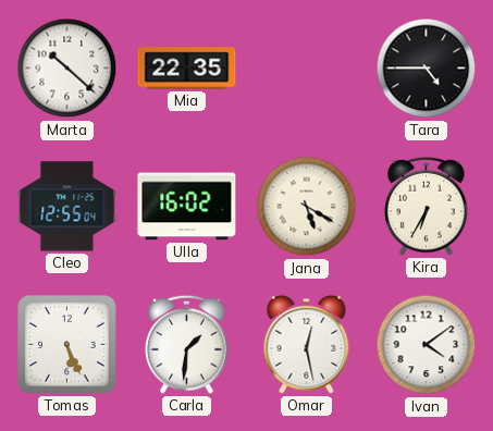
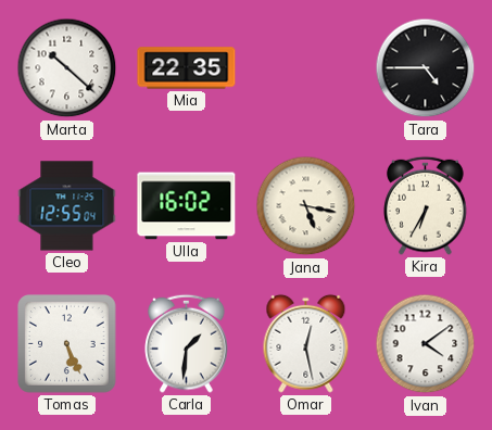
Jana: 5:20 -> 5:17 (306, 206)
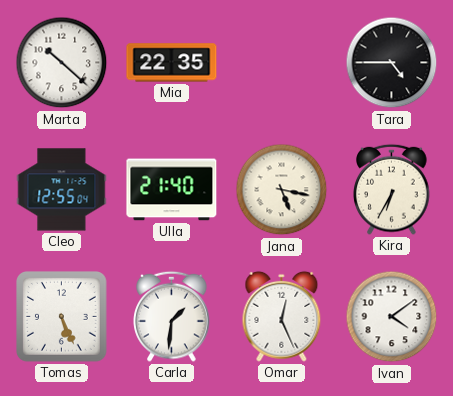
Ulla: 16:02 -> 21:40 (172, 190)
Omar: 12:28 -> 12:26 (282, 316)
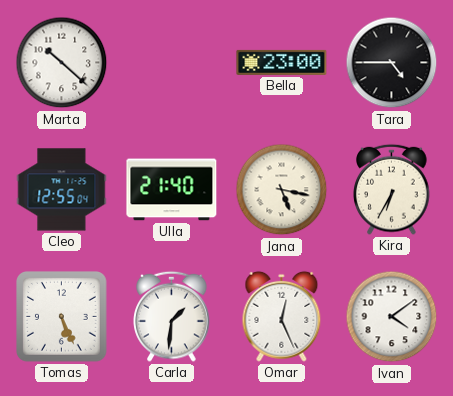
Mia: 22:35 -> none (172, 63)
Bella: none -> 23:00 (282, 62)
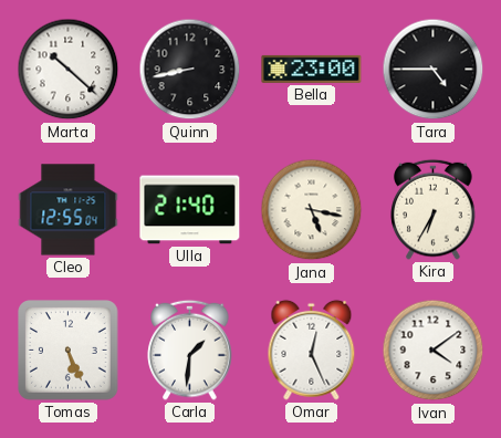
Quinn: none -> 8:43 (190, 70)
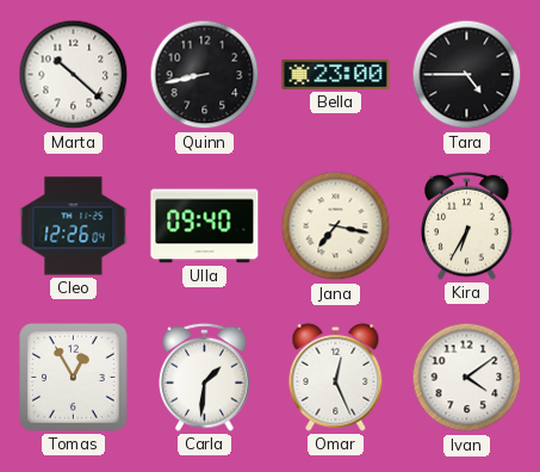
Cleo: 12:55 -> 12:26 (74, 226)
Ulla: 21:40 -> 09:40 (205, 226)
Jana: 5:17 -> 7:17 (336, 226)
Tomas: 5:26 -> 12:55 (74, 378)
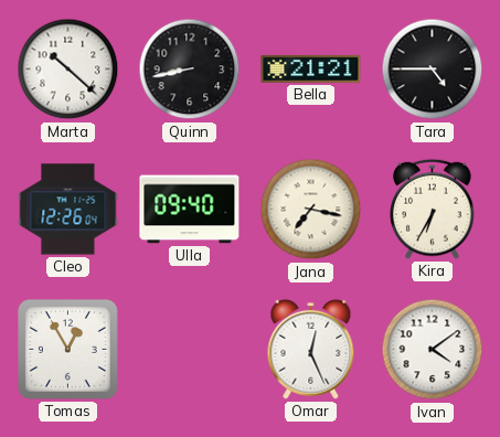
Bella: 23:00 -> 21:21 (311, 68)
Carla: 1:31 -> none (205, 377)
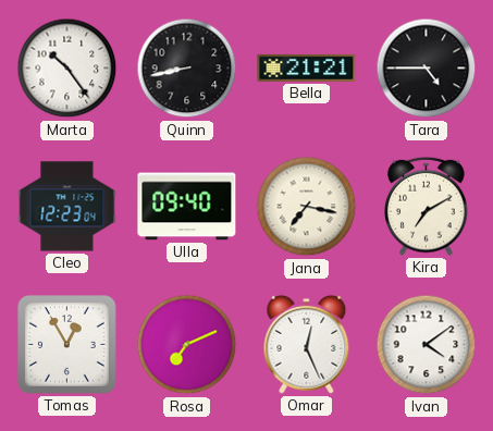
Marta: 10:22 -> 10:24 (67, 69)
Cleo: 12:26 -> 12:23 (67, 207)
Kira: 6:35 -> 7:10 (427, 206)
Rosa: none -> 7:11 (187, 345)
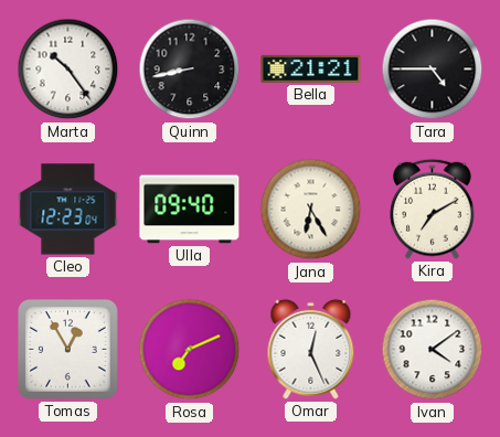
Jana: 7:17 -> 6:25 (311, 210)
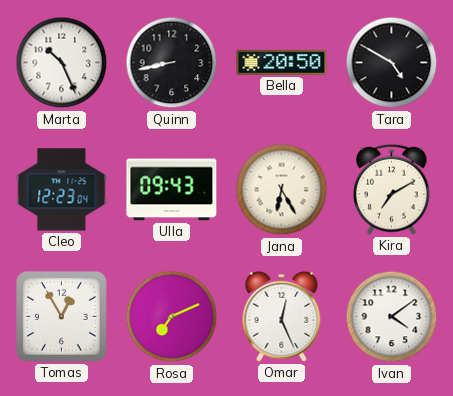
Marta: 10:24 -> 10:26 (62, 63)
Bella: 21:21 -> 20:50 (282, 62)
Tara: 4:45 -> 4:50 (392, 63)
Ulla: 09:40 -> 09:43 (172, 190)
